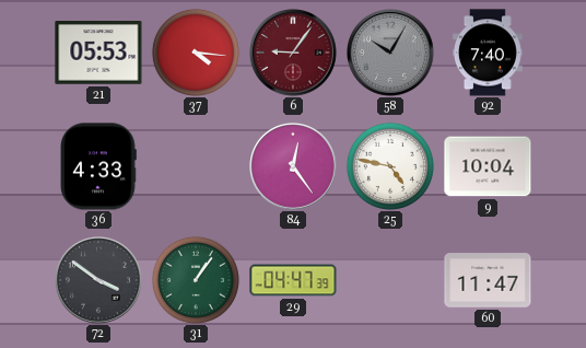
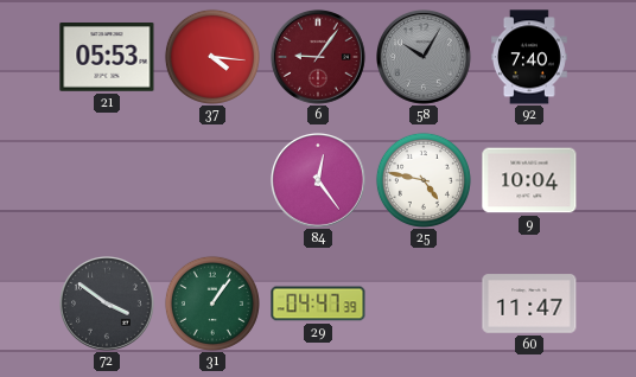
36: 4:33 -> none (98, 166)
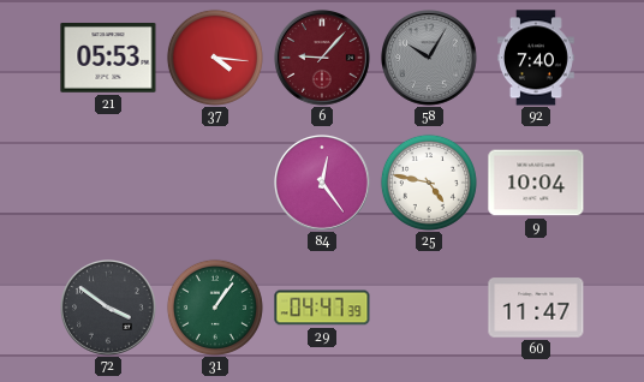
6: 9:06 -> 9:07 (323, 59)
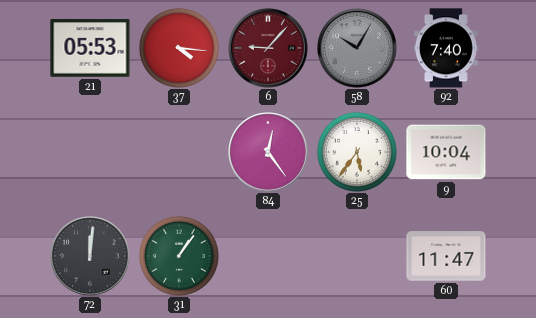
25: 4:47 -> 5:36 (357, 152)
72: 3:51 -> 12:01 (91, 257)
29: 04:47 -> none (322, 308)
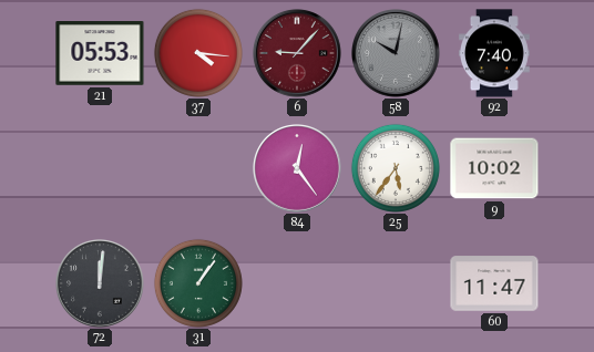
58: 10:05 -> 10:02 (397, 54)
9: 10:04 -> 10:02 (494, 168)
